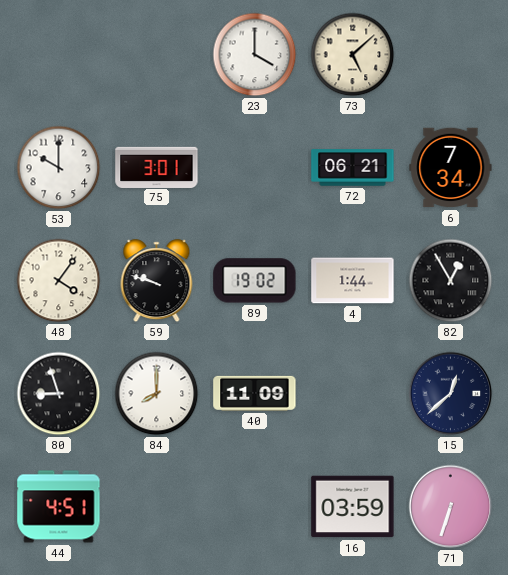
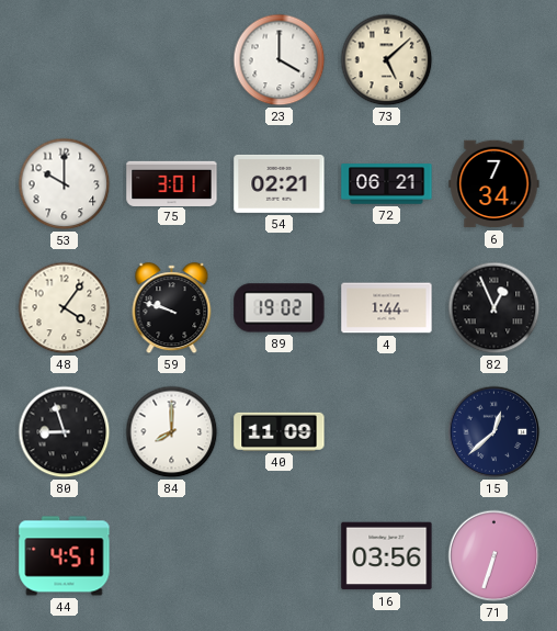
54: none -> 02:21 (280, 183)
82: 12:55 -> 12:56 (495, 308)
16: 03:59 -> 03:56 (387, 556)
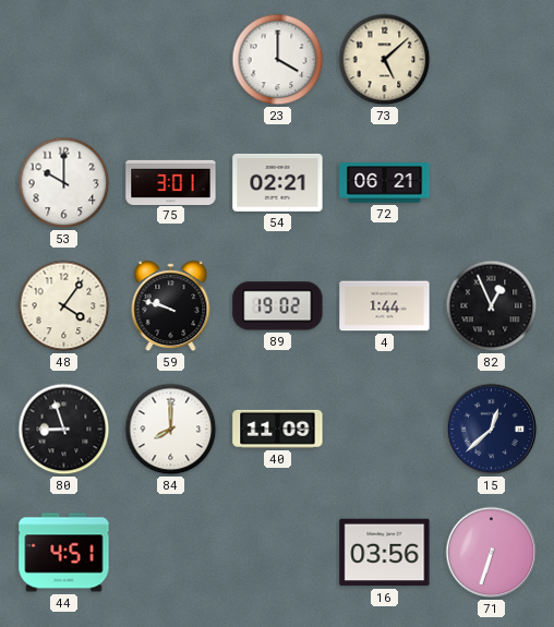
6: 7:34 -> none (495, 184)
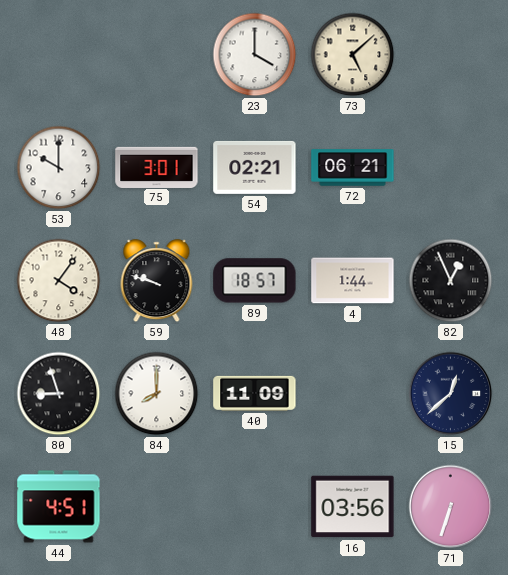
89: 19:02 -> 18:57 (255, 281)
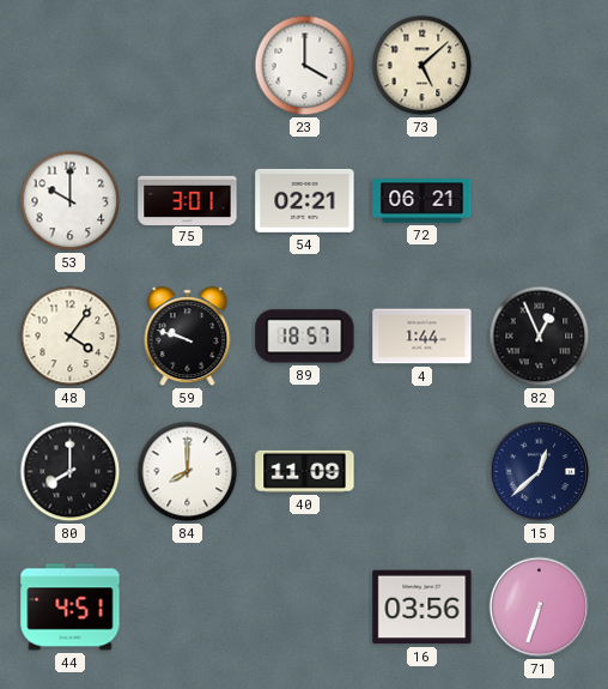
80: 8:57 -> 8:00 (71, 472)
